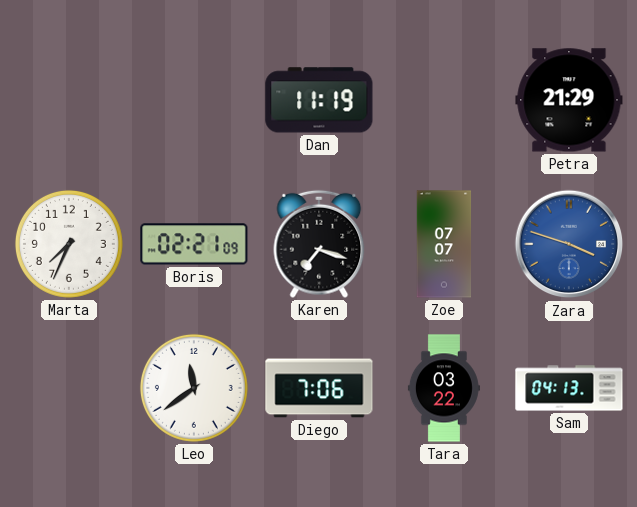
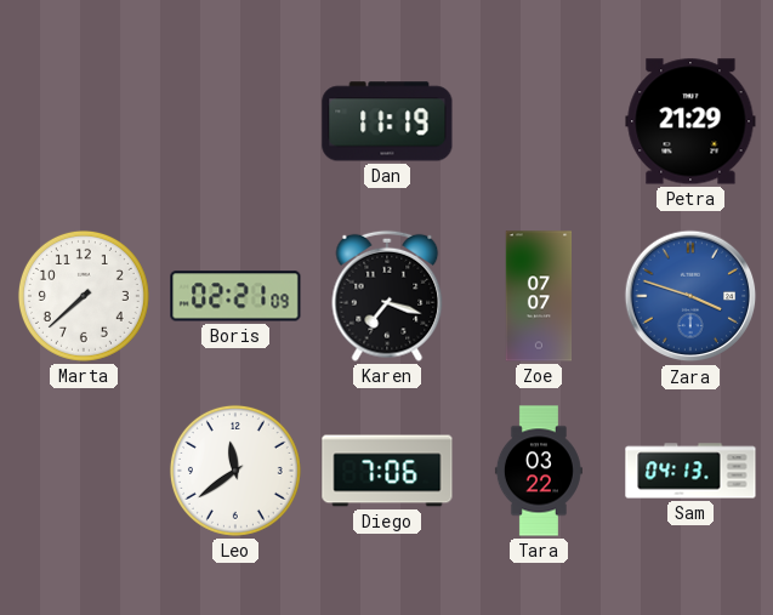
Marta: 7:34 -> 7:38 (84, 296)
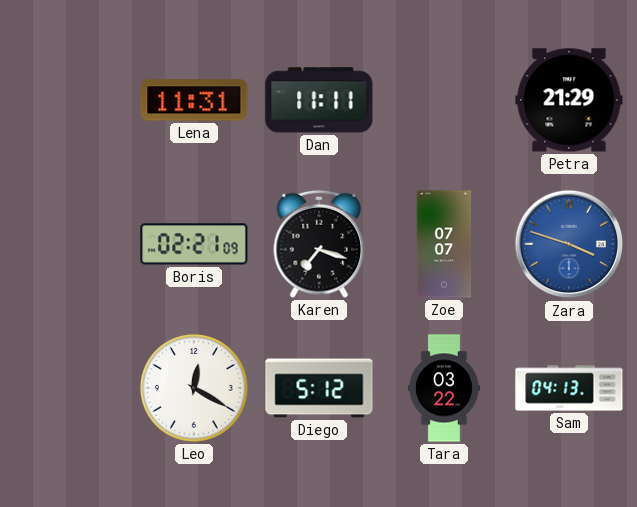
Lena: none -> 11:31 (194, 100)
Dan: 11:19 -> 11:11 (319, 100)
Marta: 7:38 -> none (84, 296)
Leo: 11:39 -> 12:20 (194, 388)
Diego: 7:06 -> 5:12 (319, 388)
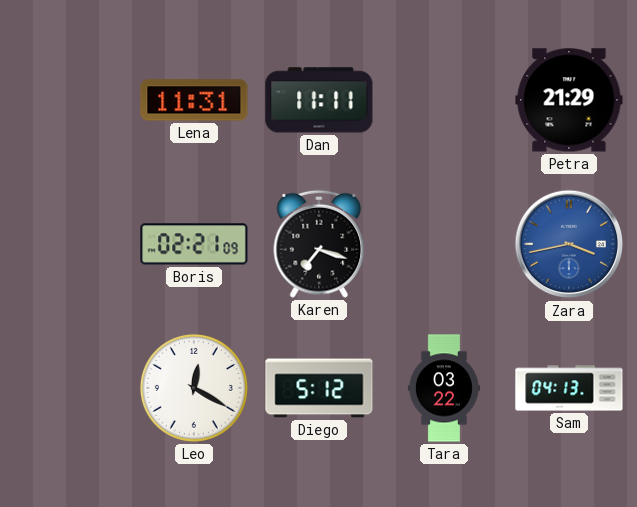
Zoe: 07:07 -> none (444, 244)
Zara: 3:48 -> 3:43 (569, 244)
